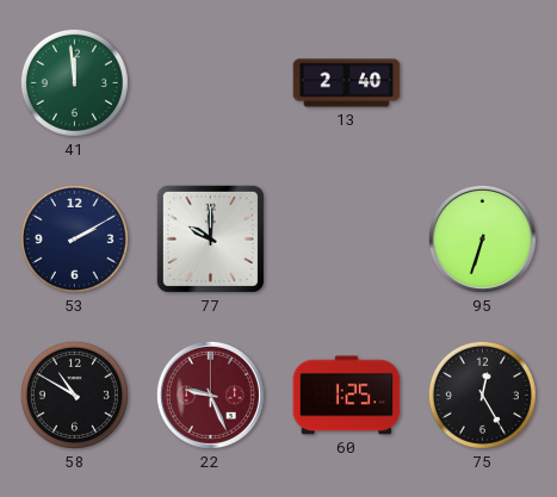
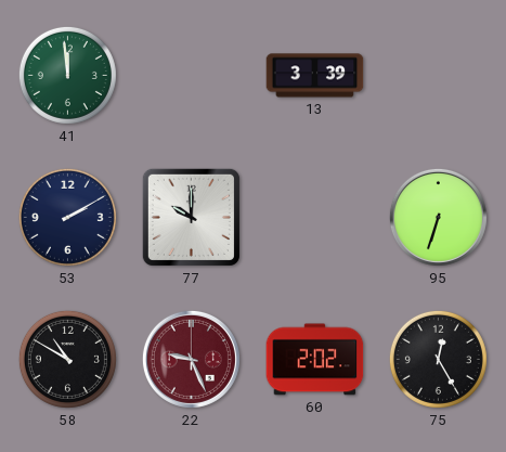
13: 2:40 -> 3:39 (315, 76)
60: 1:25 -> 2:02 (315, 360)
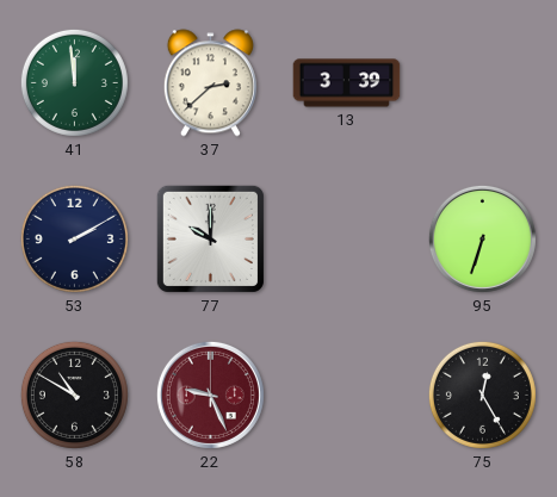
37: none -> 2:38 (210, 83)
60: 2:02 -> none (315, 360)
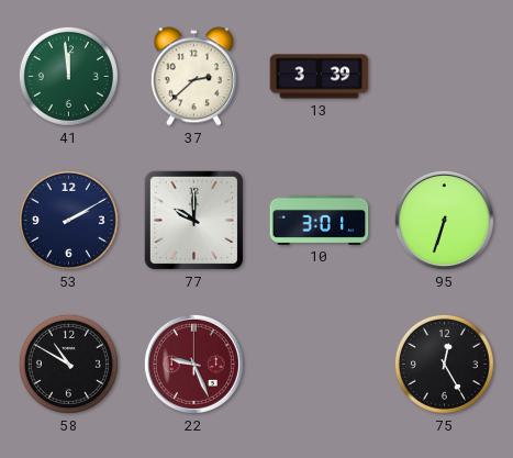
10: none -> 3:01 (320, 220)
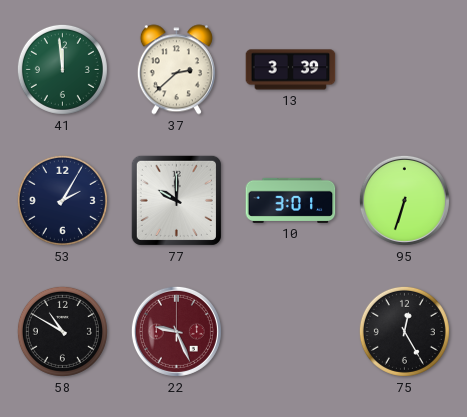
53: 2:10 -> 2:05 (62, 200)
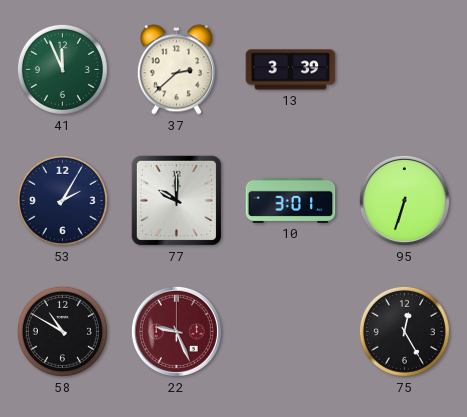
41: 11:59 -> 11:56 (62, 69)
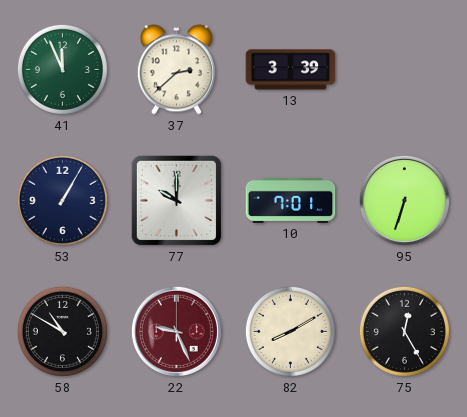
53: 2:05 -> 1:05 (62, 200)
10: 3:01 -> 7:01 (291, 200)
82: none -> 8:10 (290, 331)
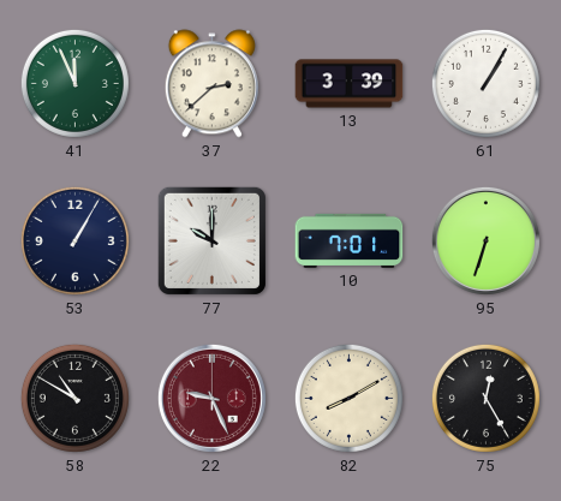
61: none -> 1:05 (485, 83)
